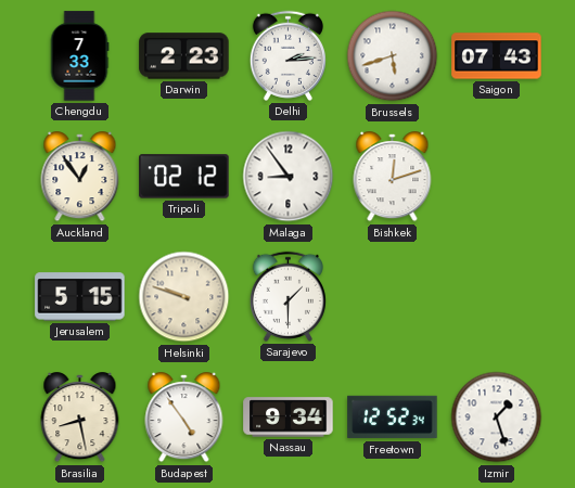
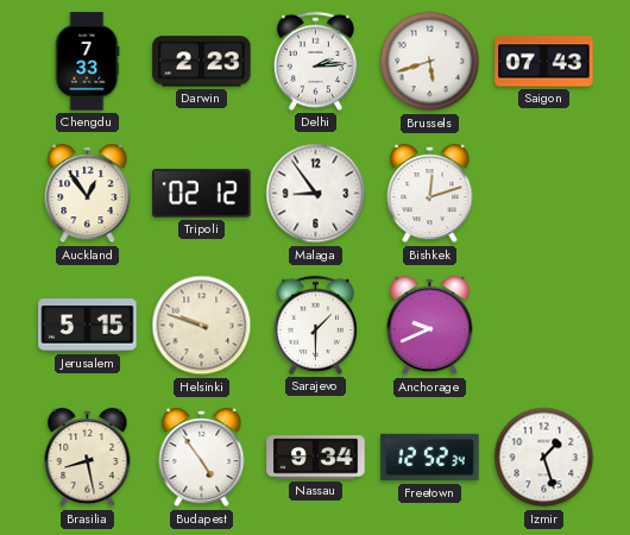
Anchorage: none -> 9:41 (430, 326)
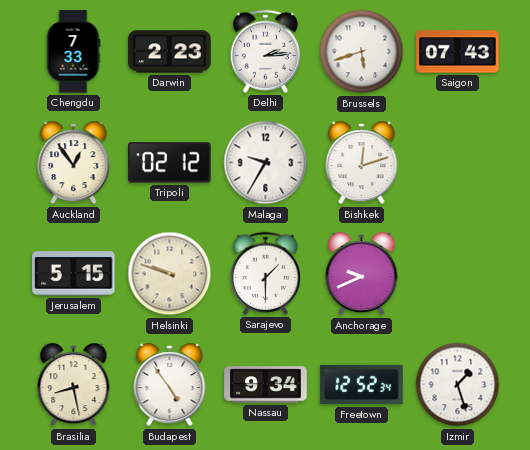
Malaga: 8:54 -> 9:35 (266, 163)
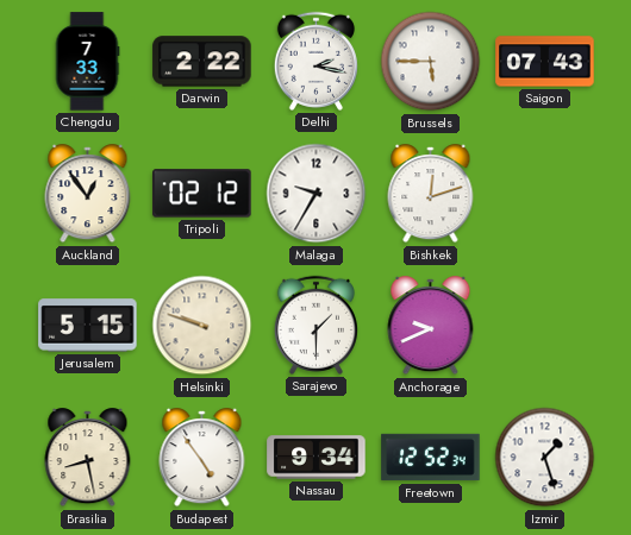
Darwin: 2:23 -> 2:22 (202, 62)
Delhi: 2:14 -> 2:17 (315, 61)
Brussels: 5:42 -> 5:45 (431, 62)
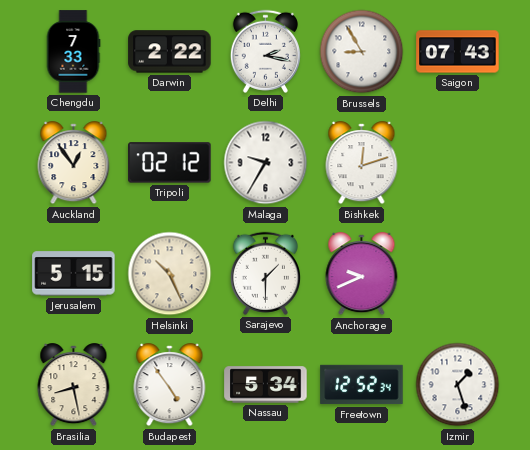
Brussels: 5:45 -> 8:55 (362, 52)
Helsinki: 9:48 -> 10:26 (170, 274)
Nassau: 9:34 -> 5:34 (266, 385)
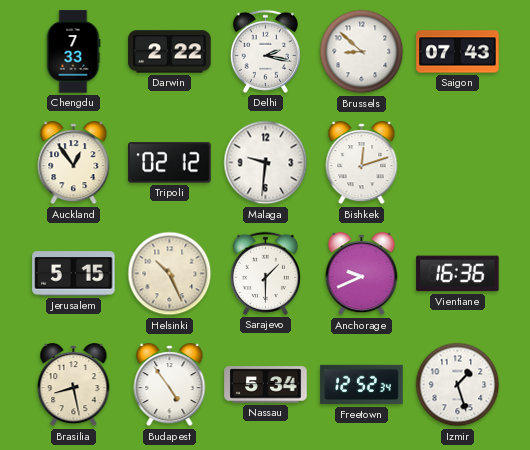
Brussels: 8:55 -> 8:52 (362, 52)
Malaga: 9:35 -> 9:31 (266, 163)
Vientiane: none -> 16:36 (458, 274)
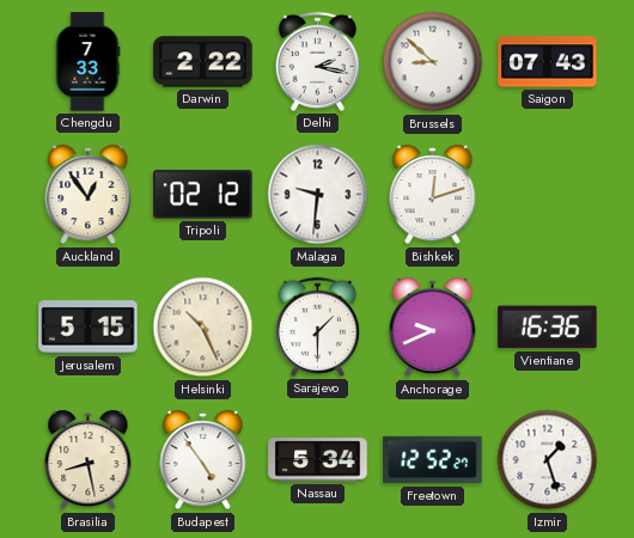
Freetown: 12:52:34 -> 12:52:27 (433, 460)
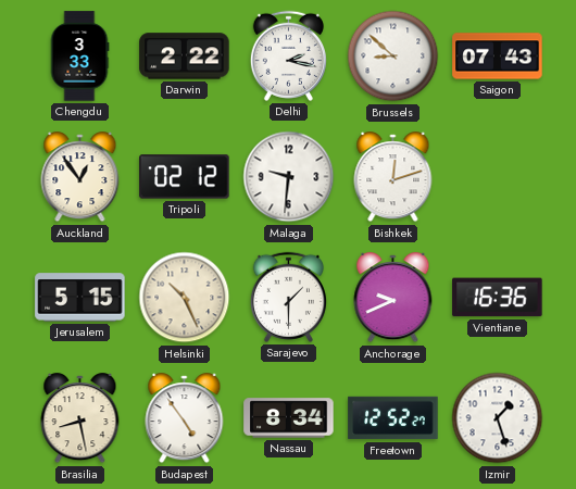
Chengdu: 7:33 -> 3:33 (79, 57)
Nassau: 5:34 -> 8:34 (289, 418)
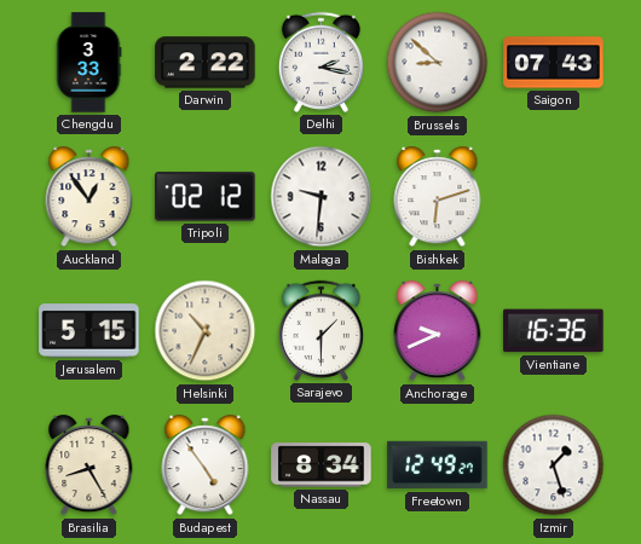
Bishkek: 12:12 -> 6:12 (438, 197)
Helsinki: 10:26 -> 10:34 (206, 331)
Brasilia: 8:28 -> 8:25 (89, 465)
Freetown: 12:52 -> 12:49 (438, 465)
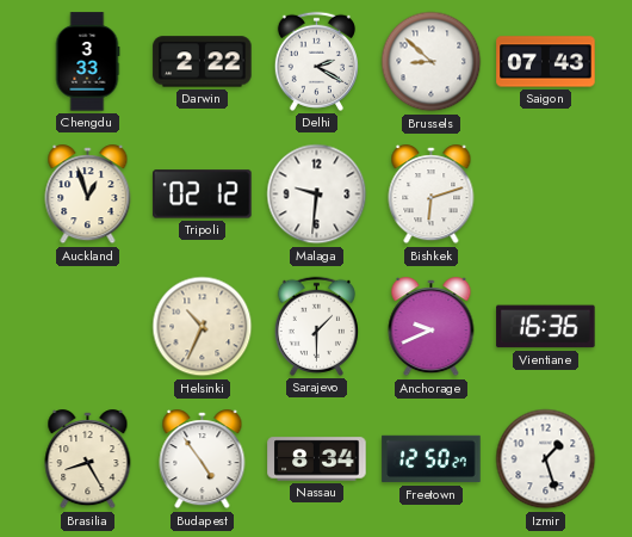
Delhi: 2:17 -> 2:20 (316, 61)
Auckland: 12:54 -> 12:57 (88, 195)
Jerusalem: 5:15 -> none (89, 331)
Freetown: 12:49 -> 12:50 (432, 459)
